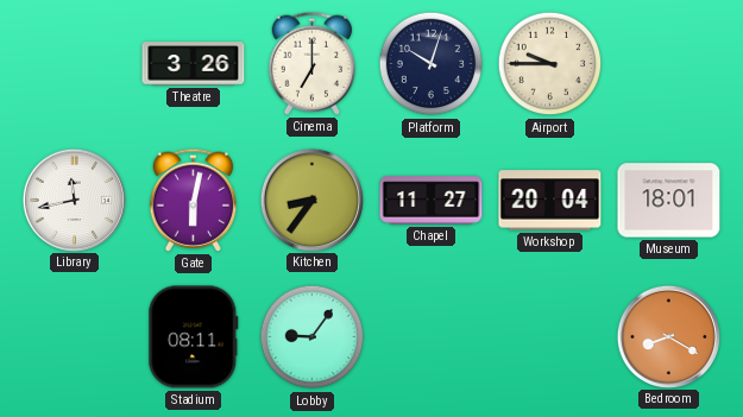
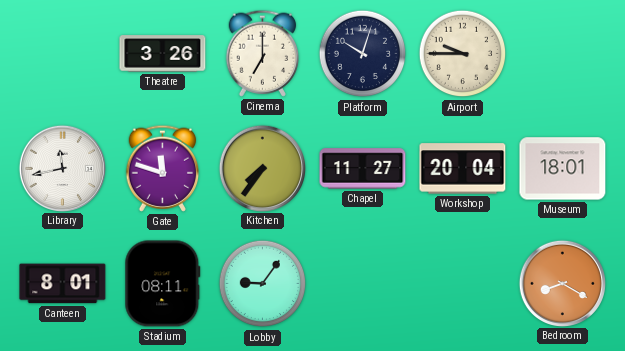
Gate: 6:02 -> 11:48 (163, 168)
Kitchen: 8:36 -> 7:36 (262, 168)
Canteen: none -> 8:01 (63, 284)
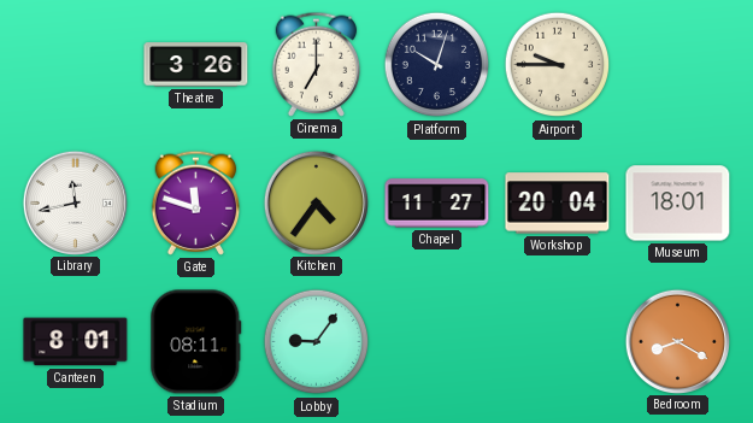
Kitchen: 7:36 -> 4:36 (316, 202)
